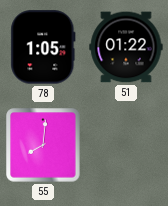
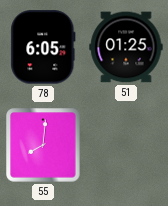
78: 1:05 -> 6:05 (43, 47)
51: 01:22 -> 01:25 (126, 47)
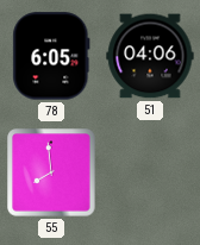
51: 01:25 -> 04:06 (150, 56)
55: 8:01 -> 7:59 (51, 172)
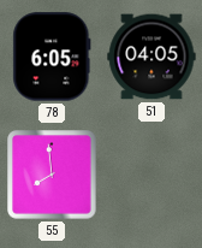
51: 04:06 -> 04:05 (151, 57)
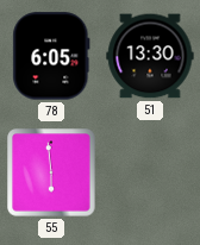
51: 04:05 -> 13:30 (150, 56)
55: 7:59 -> 5:59 (51, 172)
